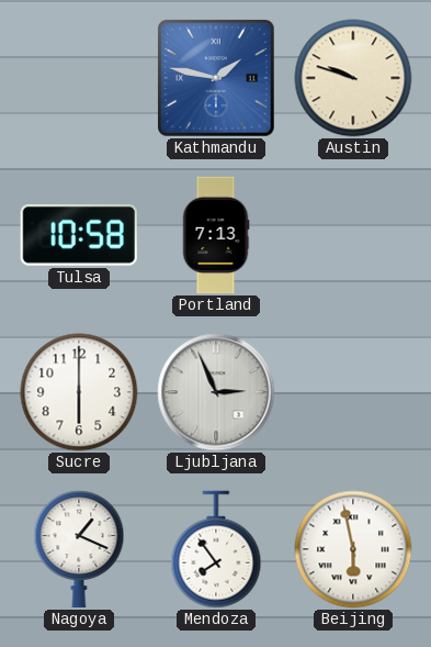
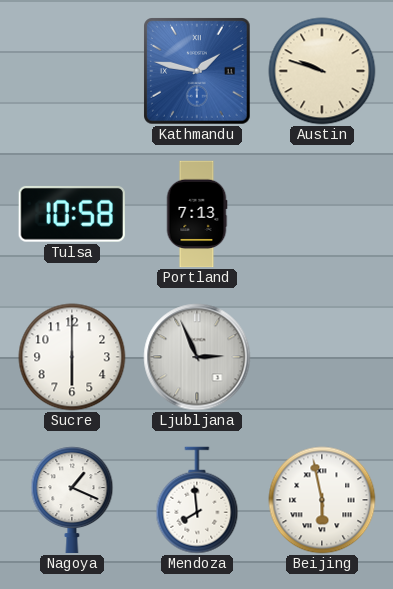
Mendoza: 7:54 -> 7:59 (197, 500)
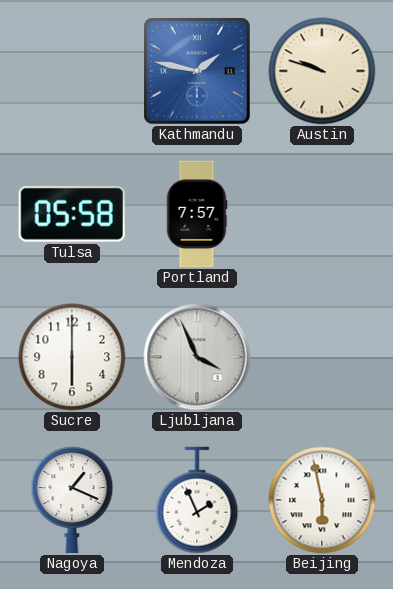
Tulsa: 10:58 -> 05:58 (72, 214)
Portland: 7:13 -> 7:57 (197, 214)
Ljubljana: 2:56 -> 3:56 (197, 357)
Mendoza: 7:59 -> 1:56 (197, 500)
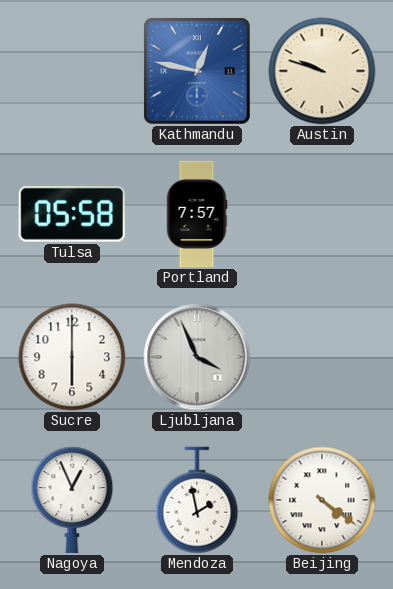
Kathmandu: 1:47 -> 12:47 (197, 71)
Nagoya: 1:19 -> 12:56 (72, 500)
Mendoza: 1:56 -> 1:58 (197, 500)
Beijing: 5:58 -> 4:21 (322, 500)
